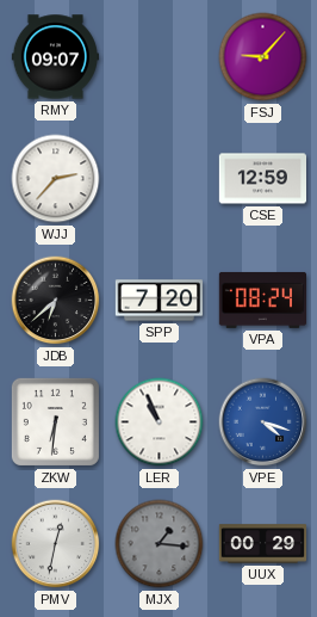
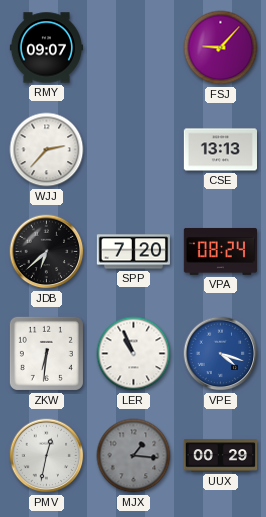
CSE: 12:59 -> 13:13 (220, 150)
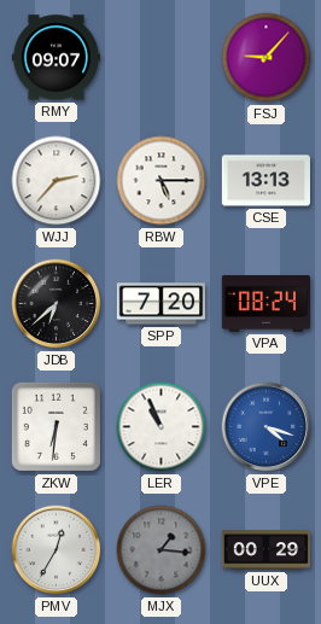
RBW: none -> 5:15 (162, 181)
PMV: 12:32 -> 12:35 (57, 550)
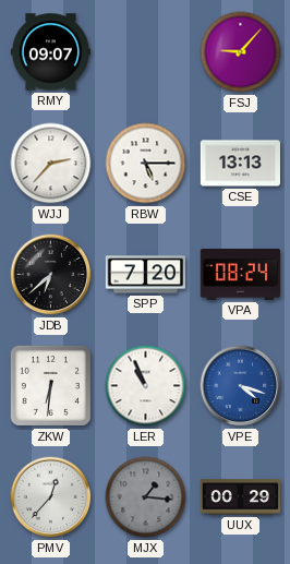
PMV: 12:35 -> 12:37 (51, 497)
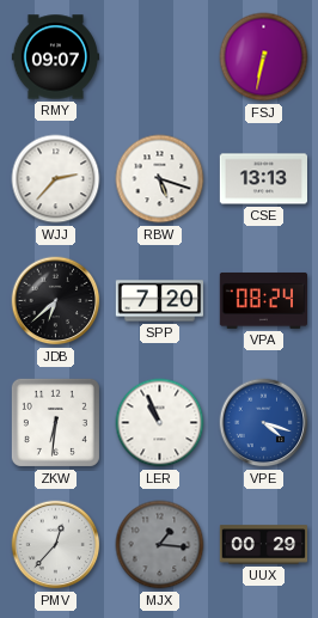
FSJ: 9:07 -> 6:32 (264, 57)
RBW: 5:15 -> 5:18 (160, 179)
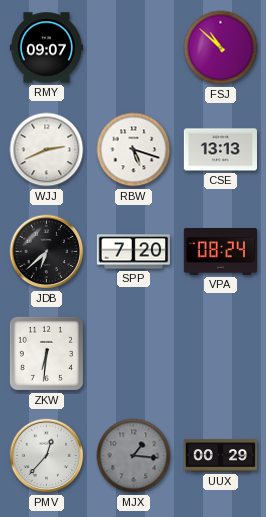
FSJ: 6:32 -> 10:52 (221, 48)
WJJ: 2:37 -> 2:41 (47, 150)
LER: 10:56 -> none (160, 423)
VPE: 4:18 -> none (264, 423)
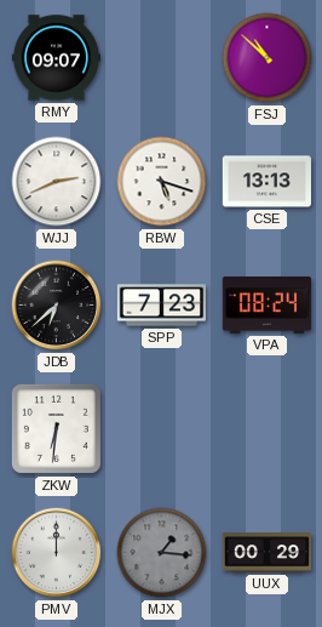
SPP: 7:20 -> 7:23 (161, 306)
PMV: 12:37 -> 12:00 (57, 553)
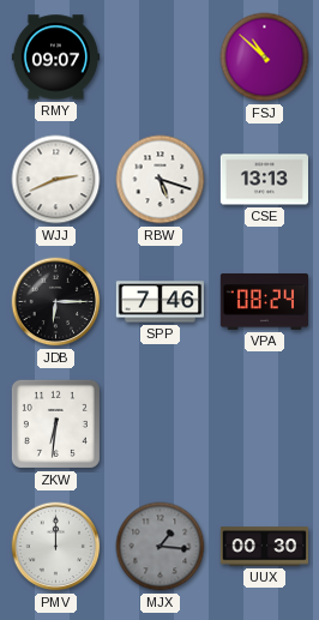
JDB: 6:38 -> 6:15 (56, 302)
SPP: 7:23 -> 7:46 (159, 302)
UUX: 00:29 -> 00:30 (265, 547)
